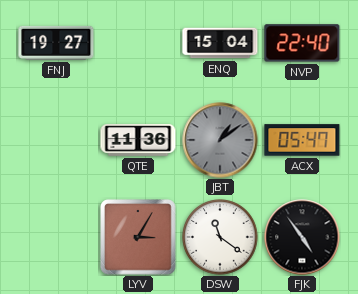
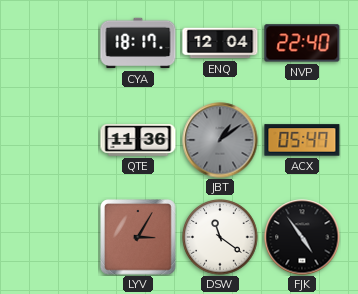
FNJ: 19:27 -> none (56, 43)
CYA: none -> 18:17 (138, 43)
ENQ: 15:04 -> 12:04 (220, 43)
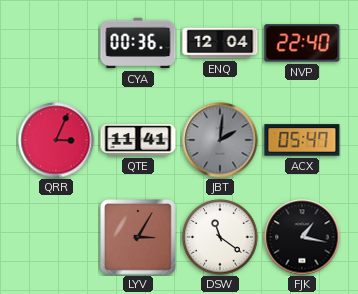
CYA: 18:17 -> 00:36 (138, 43)
QRR: none -> 3:04 (56, 140)
QTE: 11:36 -> 11:41 (138, 141)
JBT: 1:09 -> 2:01 (220, 140)
FJK: 4:54 -> 1:17 (302, 237)
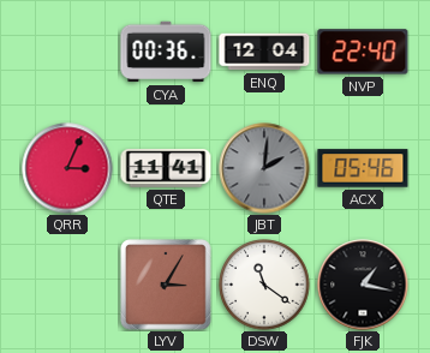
ACX: 05:47 -> 05:46 (363, 168)
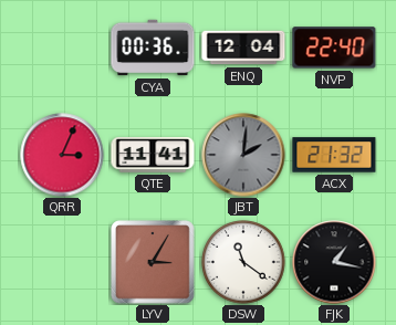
ACX: 05:46 -> 21:32 (334, 155)
